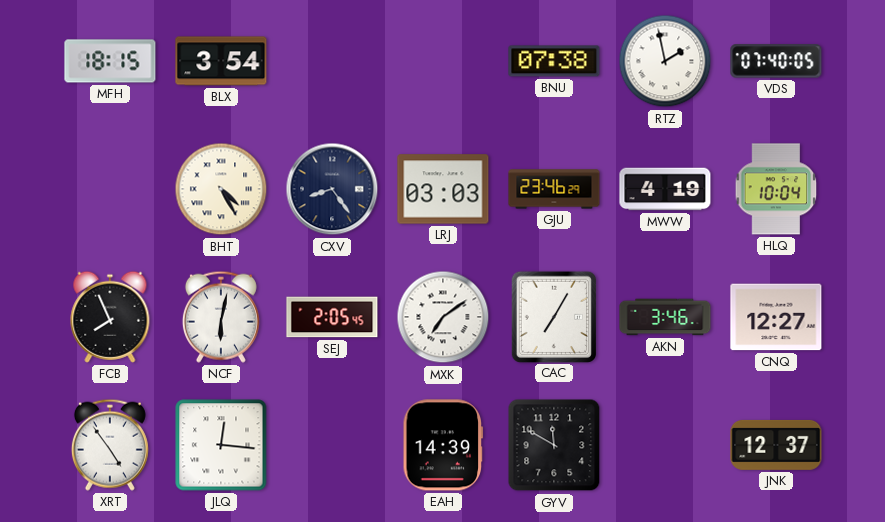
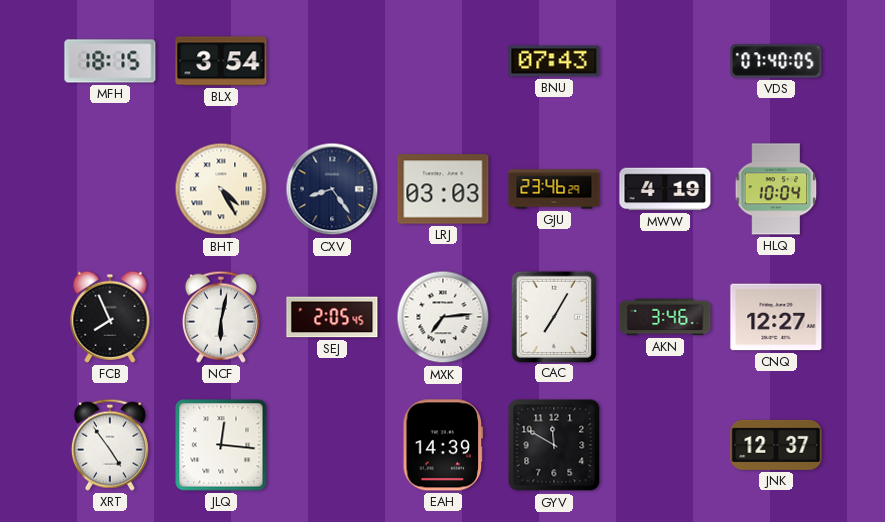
BNU: 07:38 -> 07:43 (554, 61)
RTZ: 1:58 -> none (665, 61)
MXK: 7:09 -> 7:14 (443, 317)
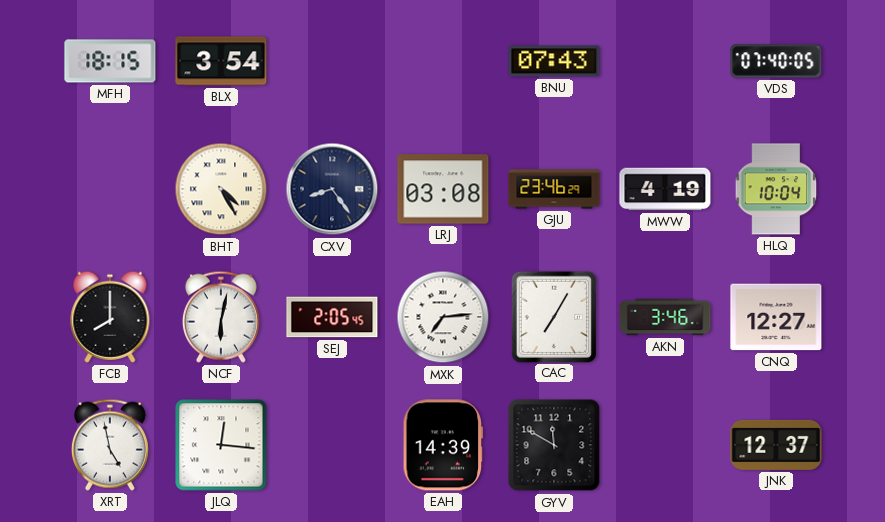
LRJ: 03:03 -> 03:08 (443, 189)
FCB: 7:56 -> 8:00 (110, 317)
XRT: 4:54 -> 4:58 (110, 445)
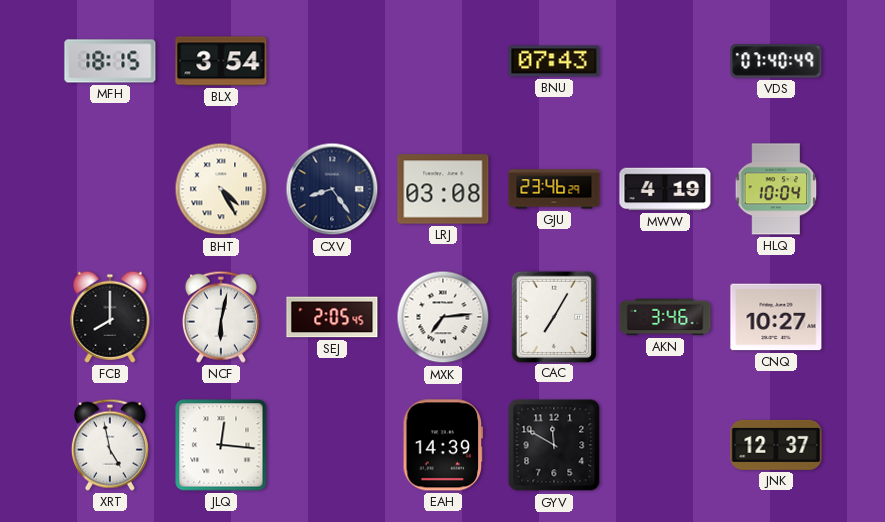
VDS: 07:40:05 -> 07:40:49 (776, 61)
CNQ: 12:27 -> 10:27 (776, 317)
